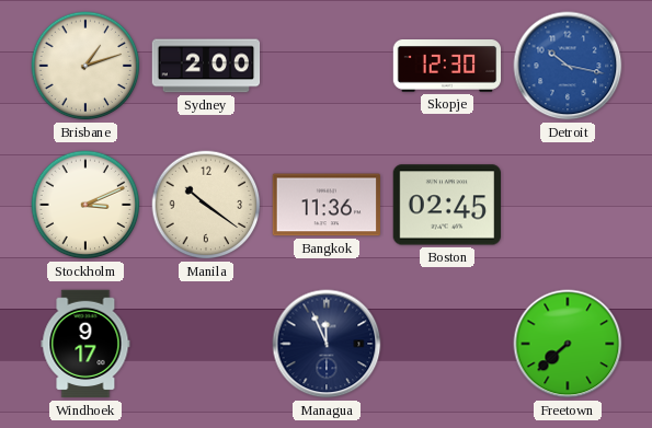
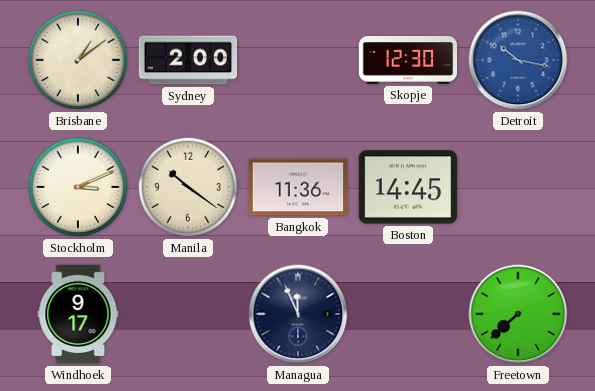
Brisbane: 1:12 -> 1:09 (78, 60)
Boston: 02:45 -> 14:45 (407, 187)
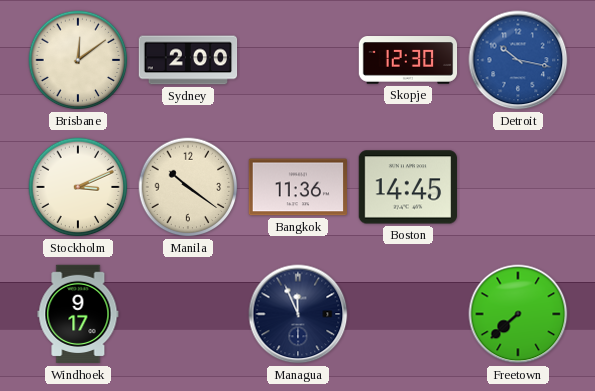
Brisbane: 1:09 -> 12:09 (78, 60)
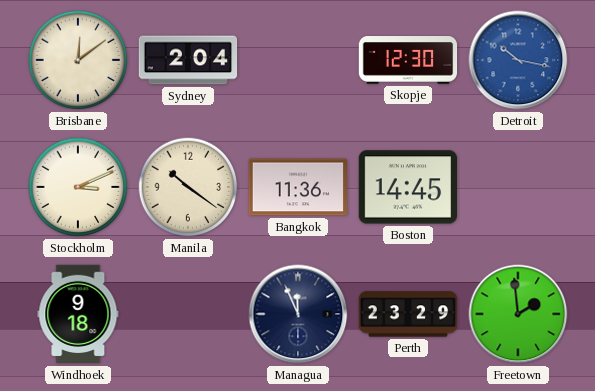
Sydney: 2:00 -> 2:04 (188, 60)
Windhoek: 9:17 -> 9:18 (78, 314)
Perth: none -> 23:29 (408, 314)
Freetown: 7:38 -> 1:59 (518, 314)
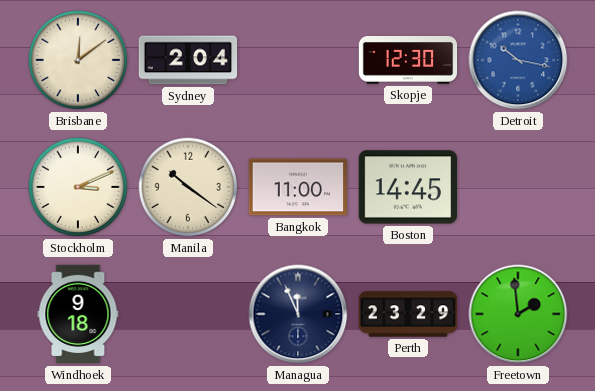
Bangkok: 11:36 -> 11:00 (297, 187)
